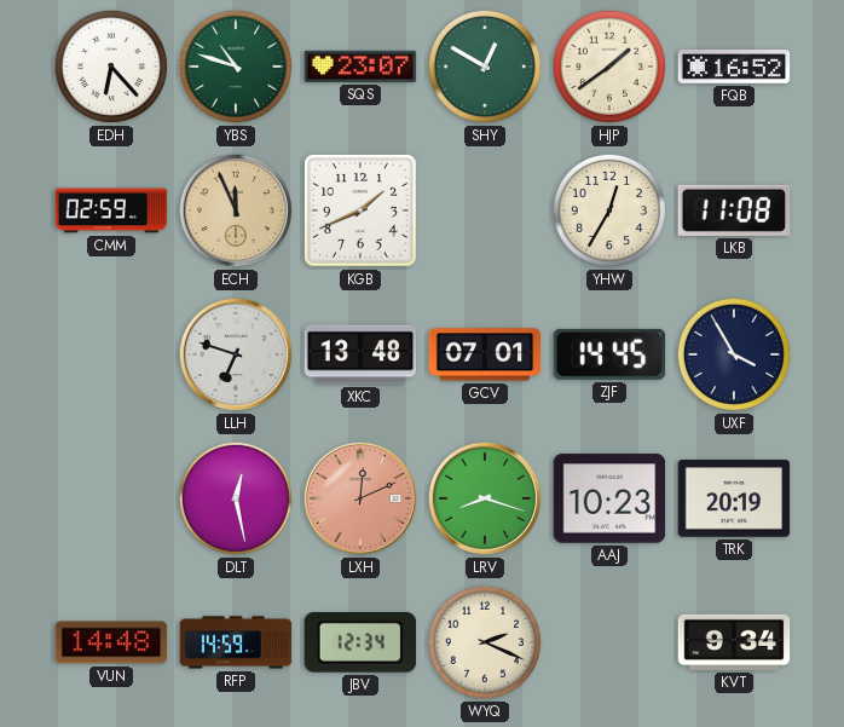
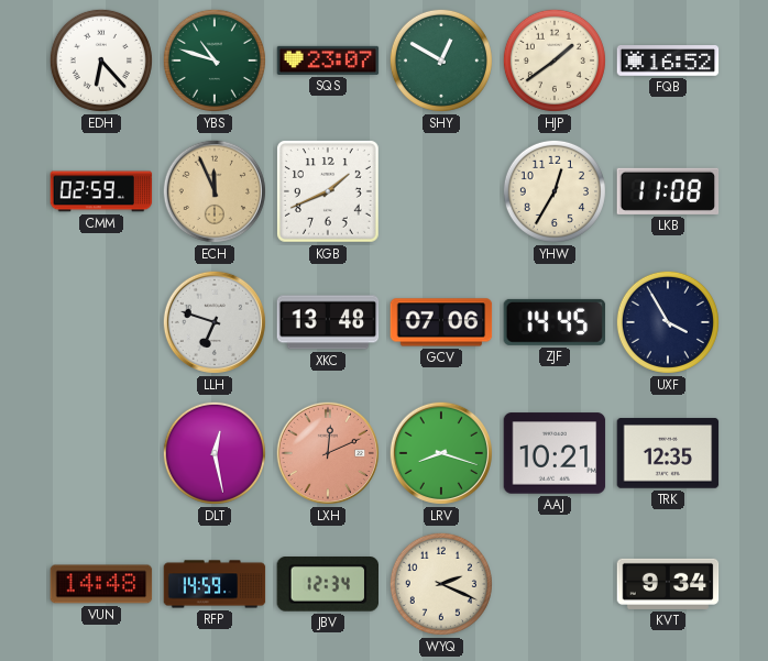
GCV: 07:01 -> 07:06 (441, 322)
AAJ: 10:23 -> 10:21 (555, 453)
TRK: 20:19 -> 12:35 (668, 453)
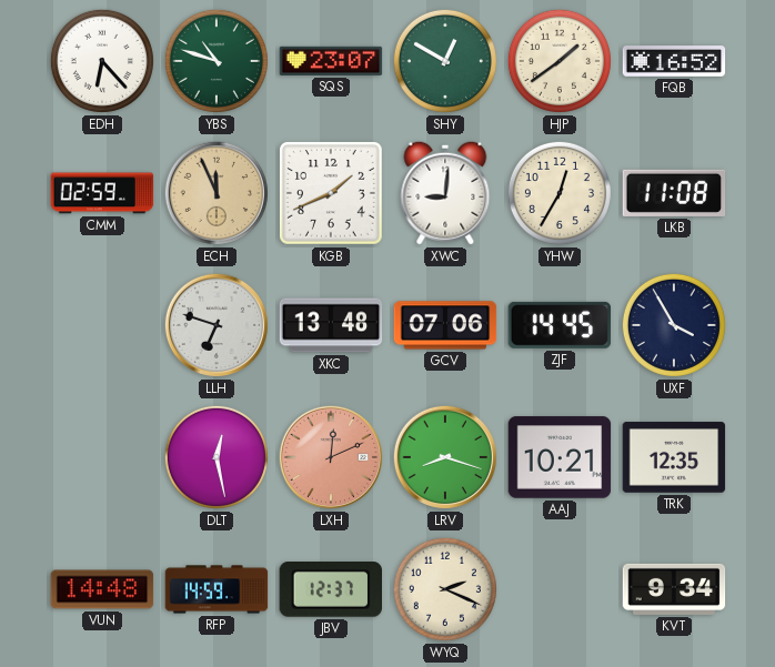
XWC: none -> 9:01 (445, 193)
JBV: 12:34 -> 12:37 (330, 590)
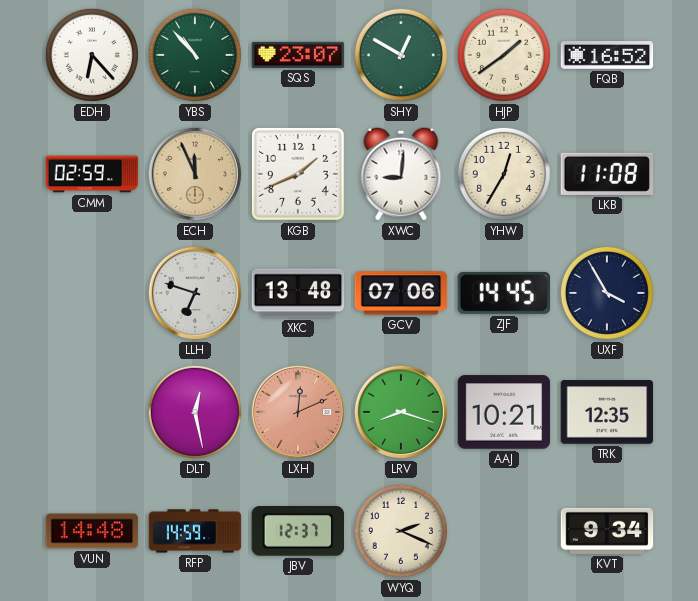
YBS: 10:48 -> 10:53 (195, 55)
